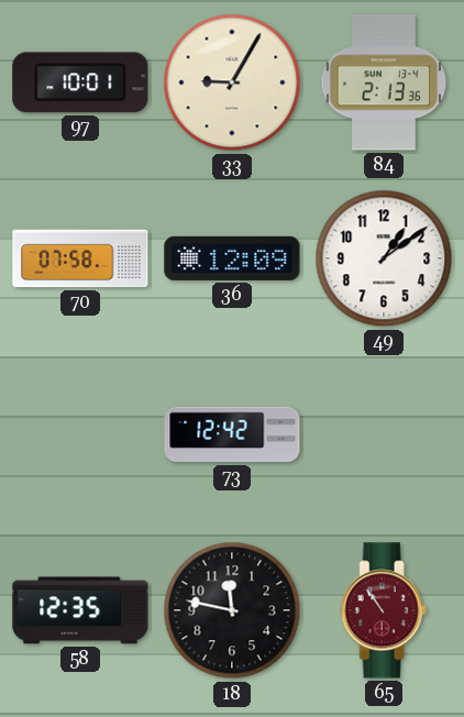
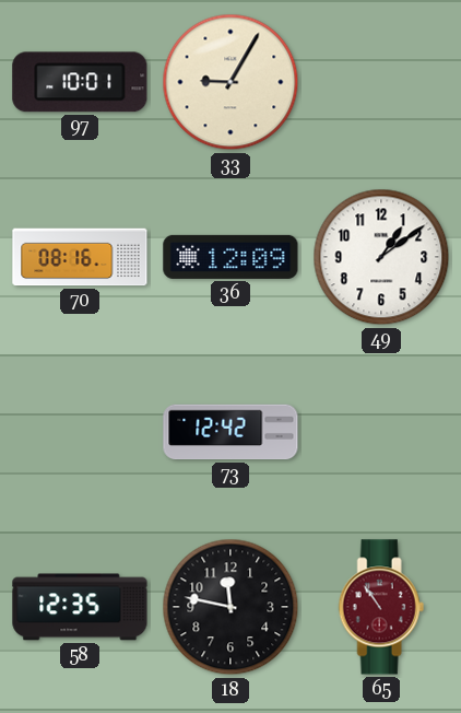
84: 2:13 -> none (384, 82)
70: 07:58 -> 08:16 (80, 257)
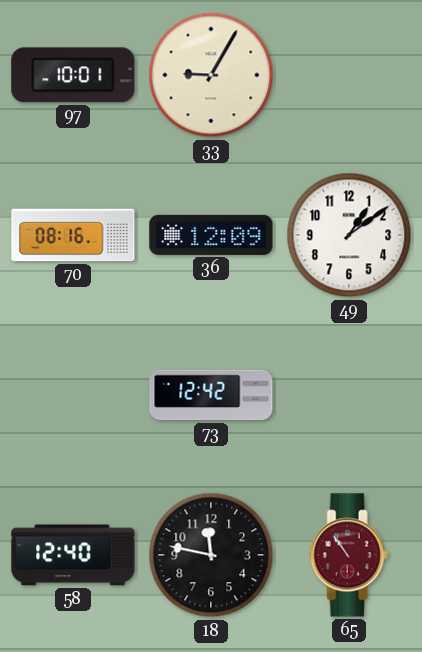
58: 12:35 -> 12:40 (73, 555)
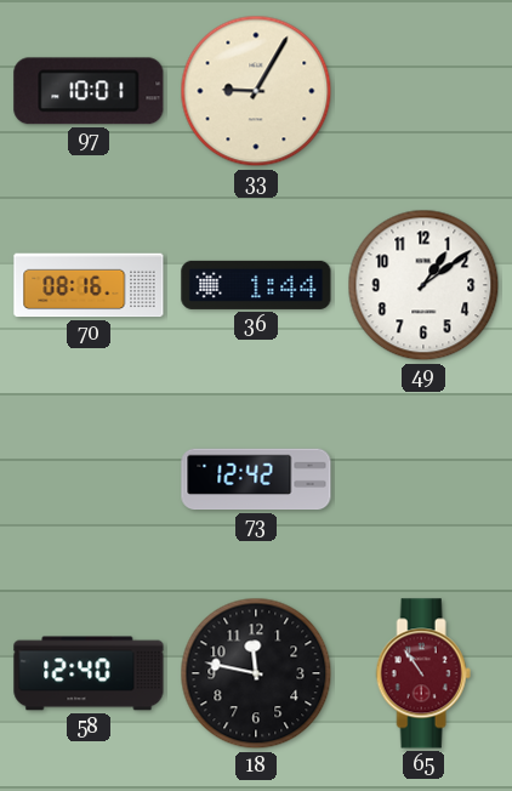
36: 12:09 -> 1:44 (256, 285)
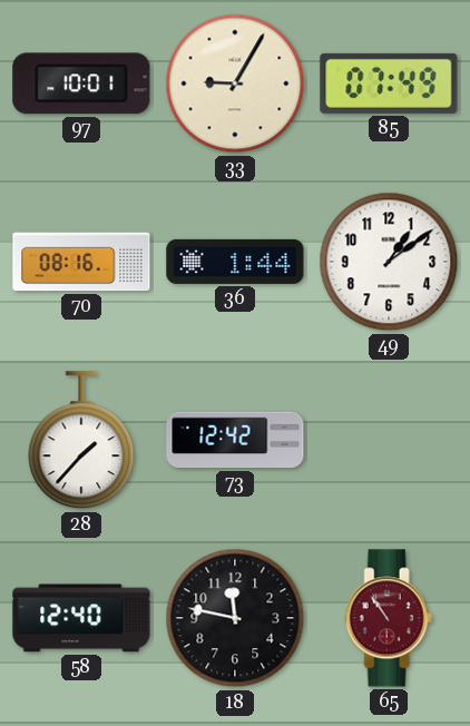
85: none -> 07:49 (389, 84)
28: none -> 1:37 (81, 441)
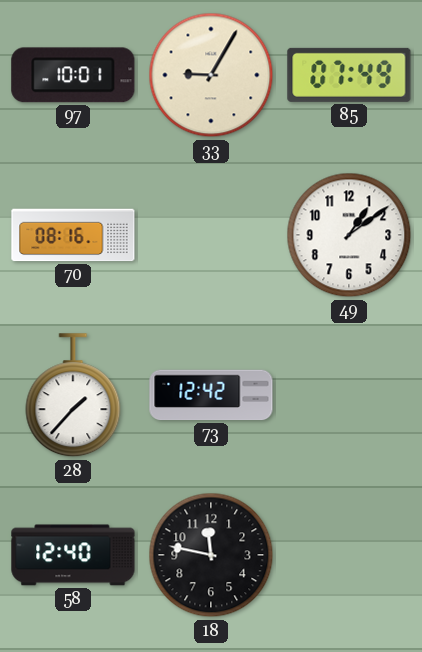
36: 1:44 -> none (235, 262)
65: 10:54 -> none (389, 618)
